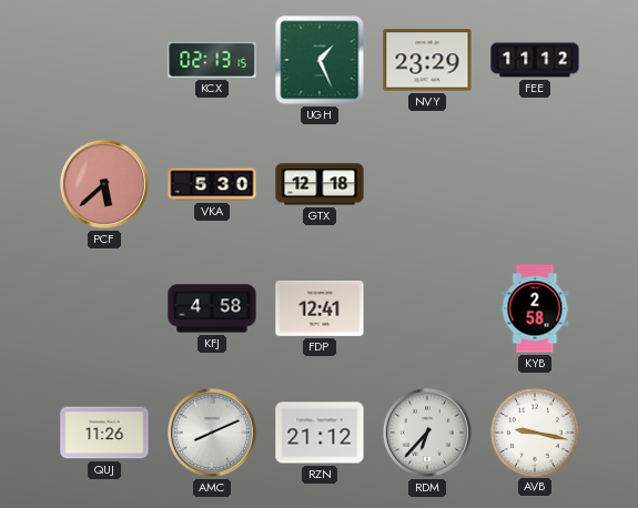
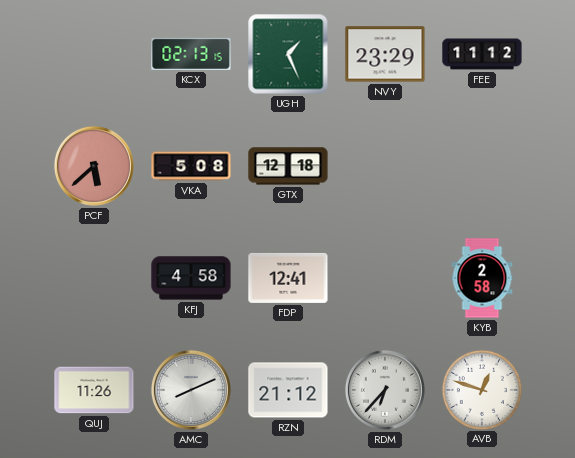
VKA: 5:30 -> 5:08 (191, 166)
AVB: 9:17 -> 12:48 (481, 389)
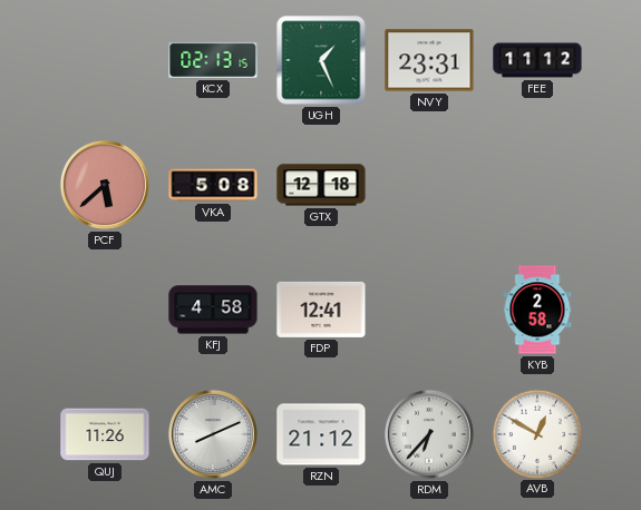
NVY: 23:29 -> 23:31 (429, 60)
AVB: 12:48 -> 12:50 (536, 433)
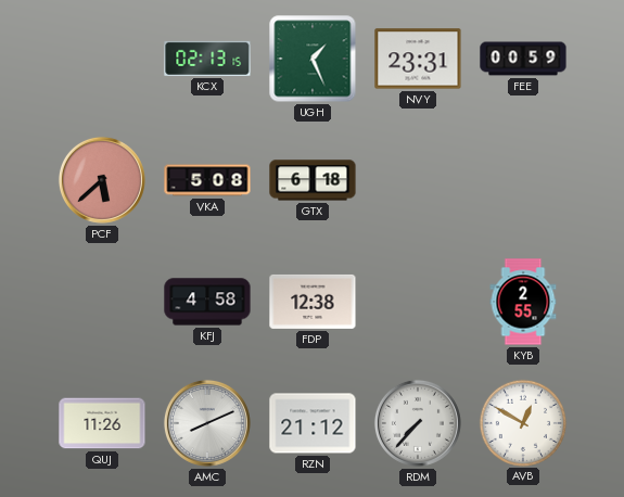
FEE: 11:12 -> 00:59 (523, 59)
GTX: 12:18 -> 6:18 (313, 180)
FDP: 12:41 -> 12:38 (313, 302)
KYB: 2:58 -> 2:55 (523, 302)
RDM: 6:37 -> 7:37 (418, 423)
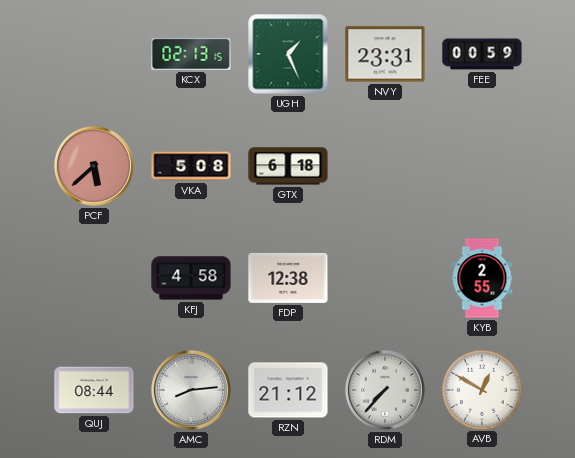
QUJ: 11:26 -> 08:44 (94, 390)
AMC: 8:11 -> 8:14 (191, 390)
